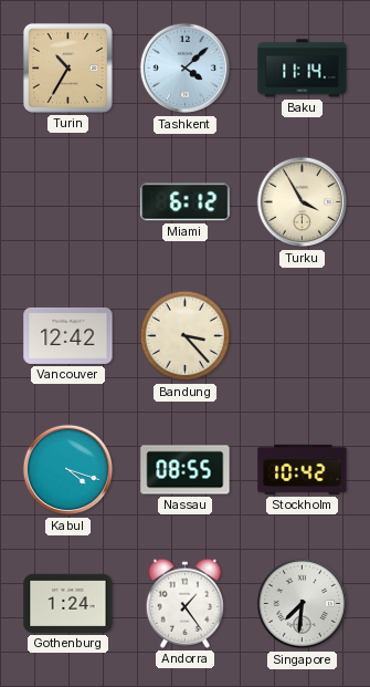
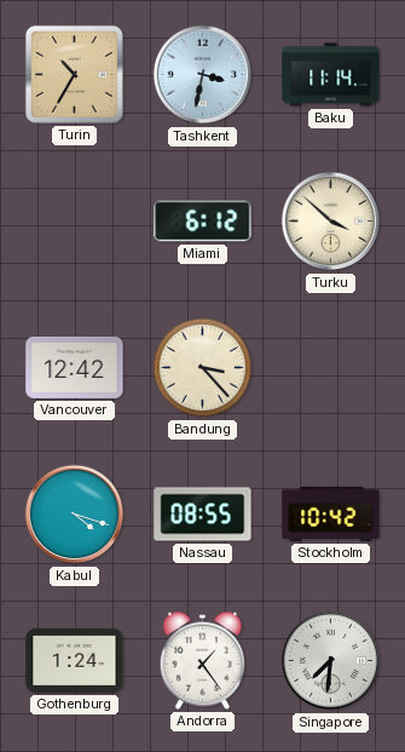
Tashkent: 4:08 -> 3:32 (203, 75)
Turku: 3:55 -> 3:52 (331, 222)
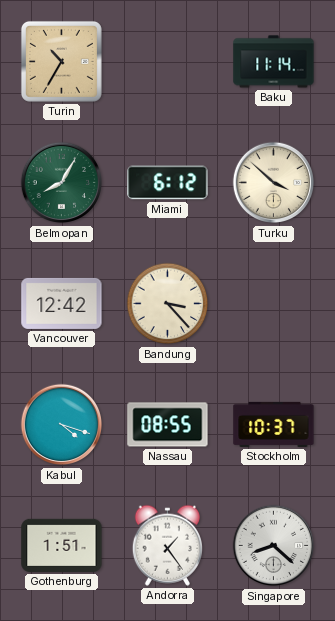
Tashkent: 3:32 -> none (203, 75)
Belmopan: none -> 8:05 (62, 183)
Stockholm: 10:42 -> 10:37 (274, 424)
Gothenburg: 1:24 -> 1:51 (62, 545)
Singapore: 7:31 -> 8:22 (274, 546)
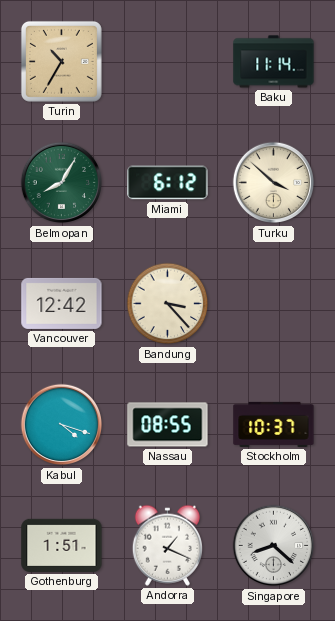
Andorra: 1:24 -> 1:19 (167, 545)
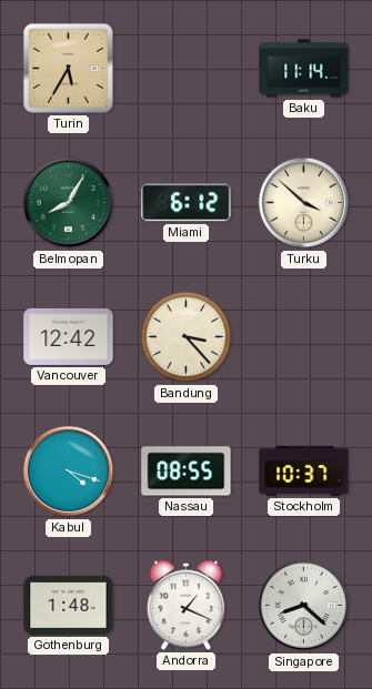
Turin: 10:35 -> 5:35 (68, 68)
Gothenburg: 1:51 -> 1:48 (69, 605)
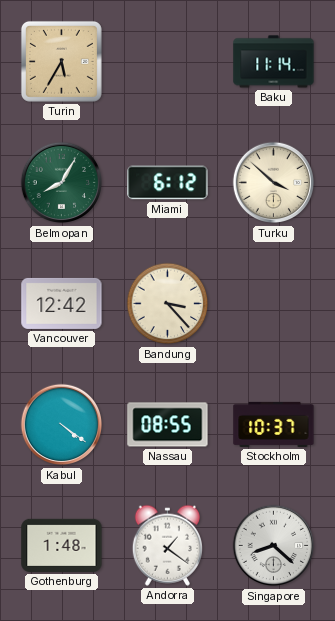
Kabul: 4:18 -> 4:21 (62, 425)
Andorra: 1:19 -> 1:21 (167, 545)
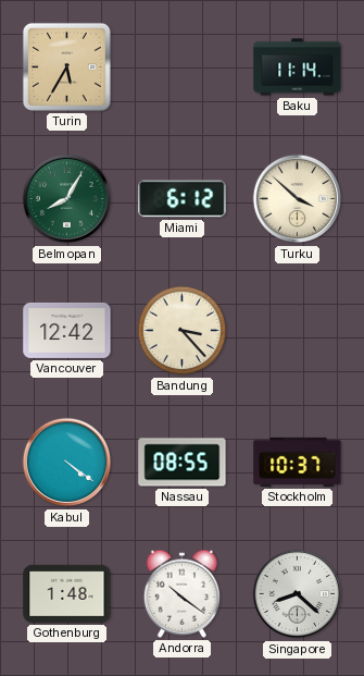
Andorra: 1:21 -> 10:21 (181, 593)
